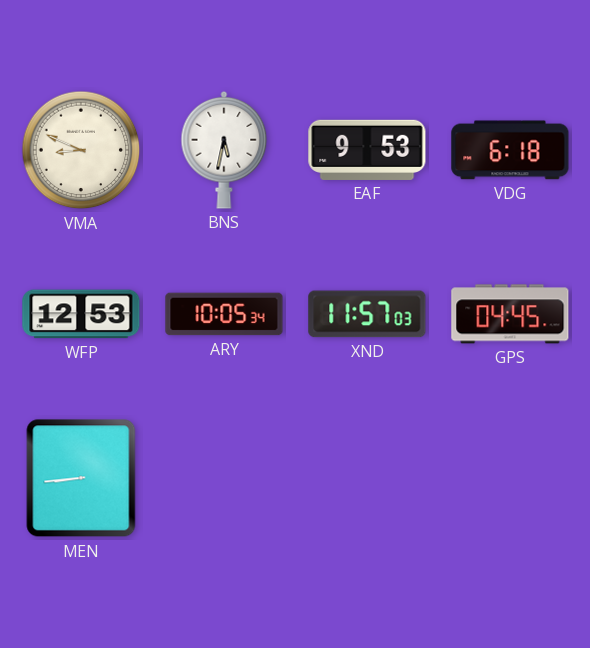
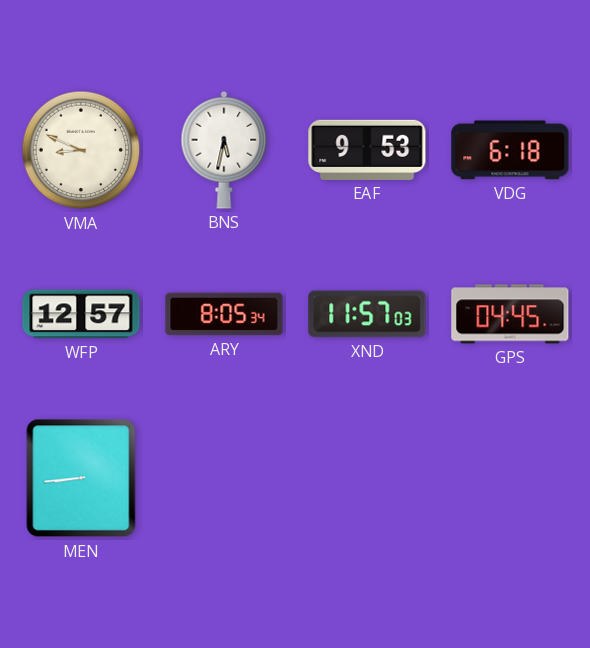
WFP: 12:53 -> 12:57 (81, 314)
ARY: 10:05 -> 8:05 (224, 314)
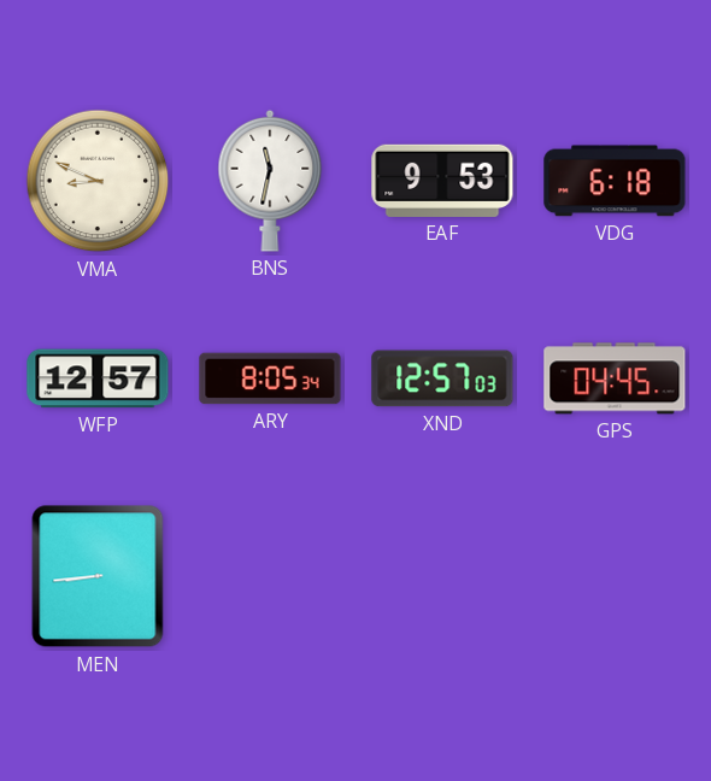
BNS: 5:32 -> 11:32 (270, 181)
XND: 11:57 -> 12:57 (442, 378)
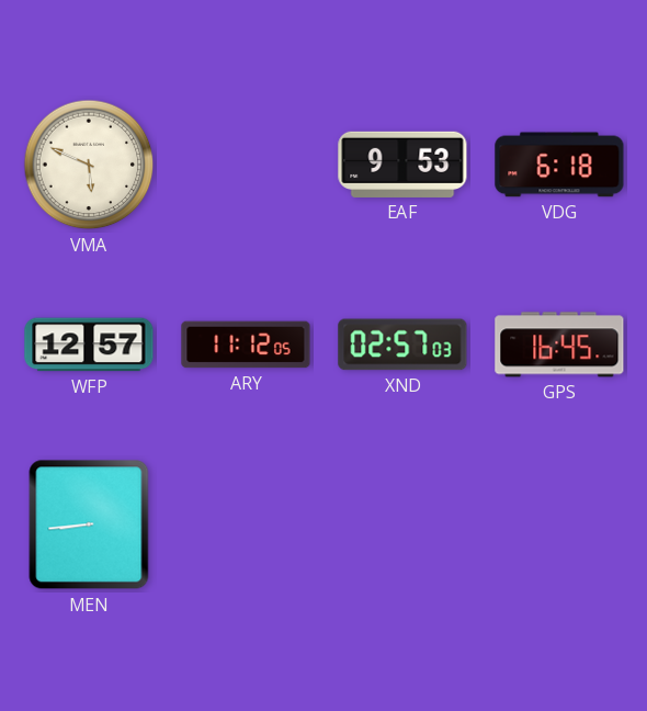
VMA: 8:49 -> 5:49 (89, 165)
BNS: 11:32 -> none (270, 181)
ARY: 8:05 -> 11:12 (246, 345)
XND: 12:57 -> 02:57 (402, 345)
GPS: 04:45 -> 16:45 (559, 345)
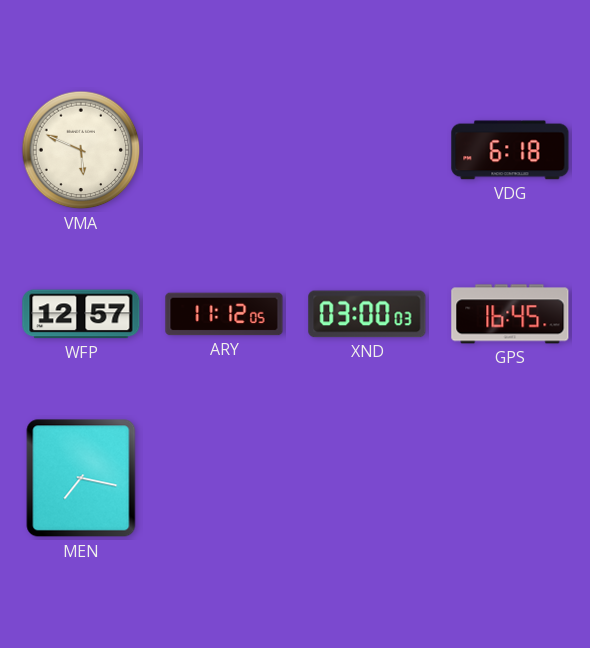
EAF: 9:53 -> none (402, 165)
XND: 02:57 -> 03:00 (367, 314)
MEN: 8:44 -> 7:17 (81, 478)
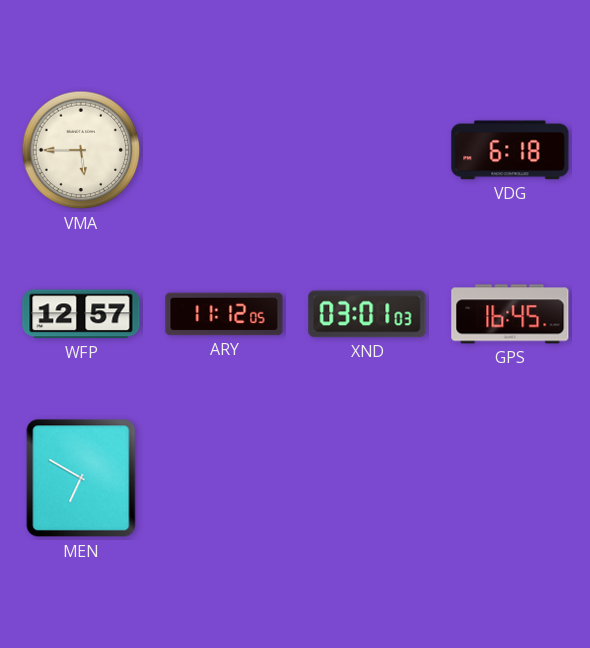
VMA: 5:49 -> 5:45 (81, 150)
XND: 03:00 -> 03:01 (367, 314)
MEN: 7:17 -> 6:50 (81, 478)
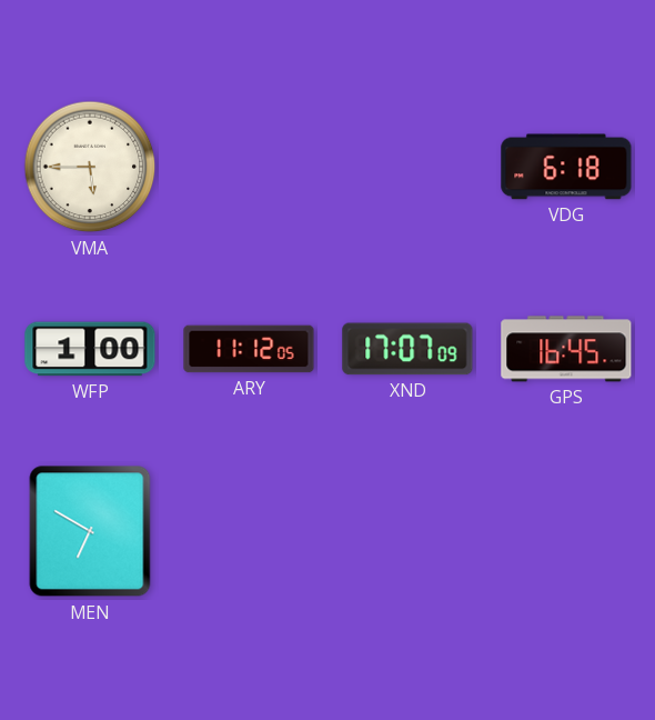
WFP: 12:57 -> 1:00 (90, 349)
XND: 03:01 -> 17:07 (407, 349)
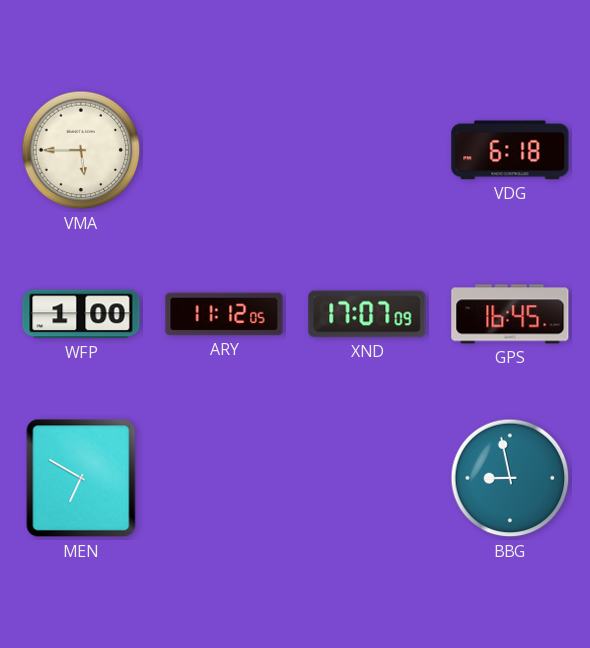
BBG: none -> 8:58 (510, 478)
